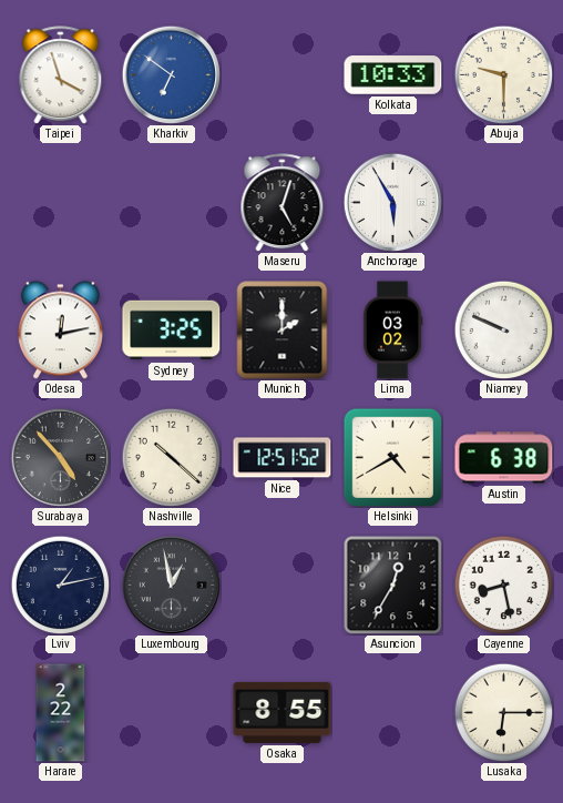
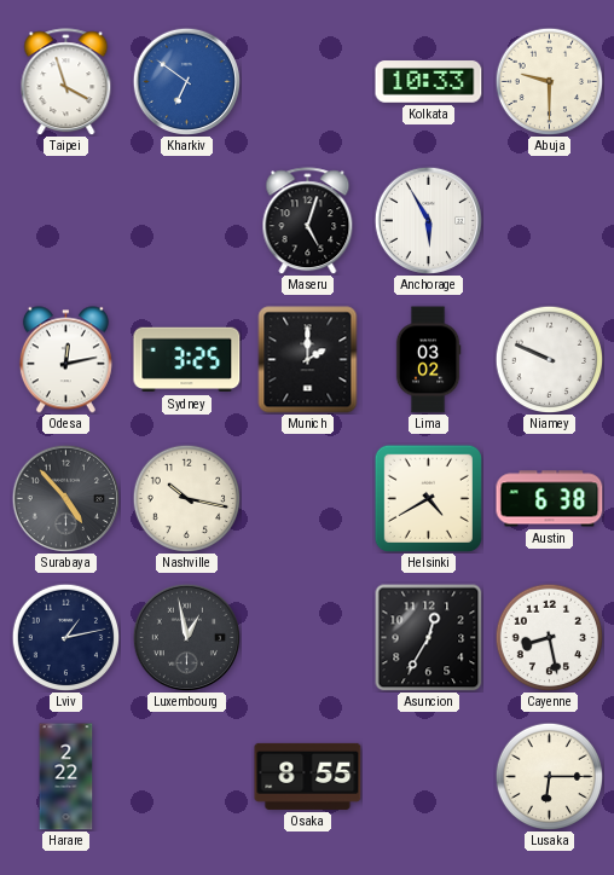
Nashville: 10:22 -> 10:17 (186, 498)
Nice: 12:51 -> none (283, 458)
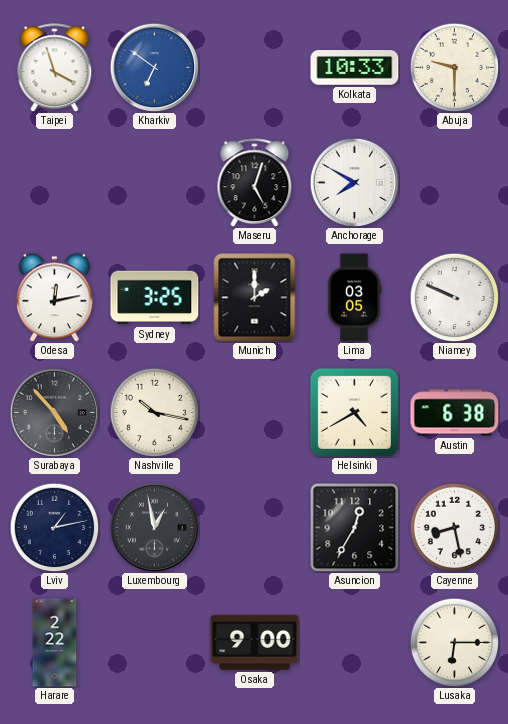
Anchorage: 5:55 -> 7:50 (354, 182)
Lima: 03:02 -> 03:05 (354, 298)
Osaka: 8:55 -> 9:00 (255, 642)
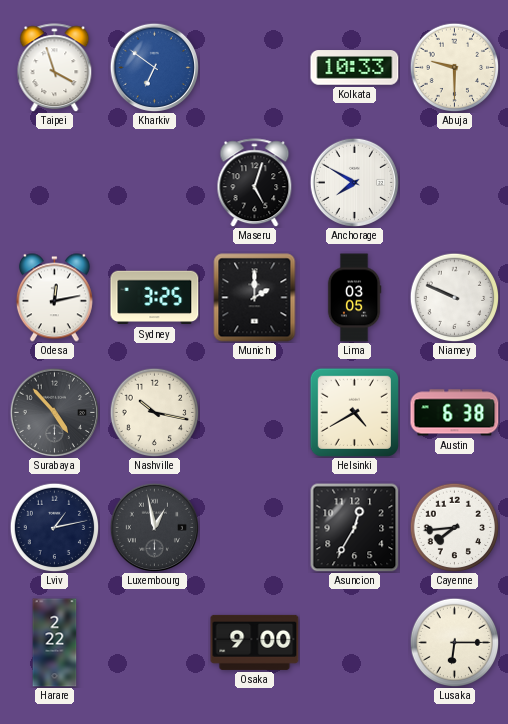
Cayenne: 8:28 -> 7:44 (454, 527)
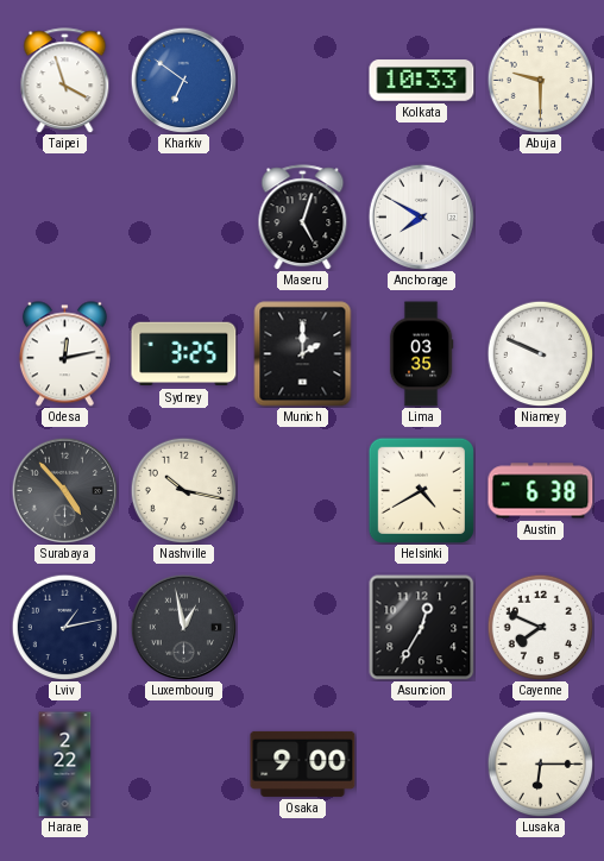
Lima: 03:05 -> 03:35 (421, 354)
Cayenne: 7:44 -> 7:49 (540, 627)
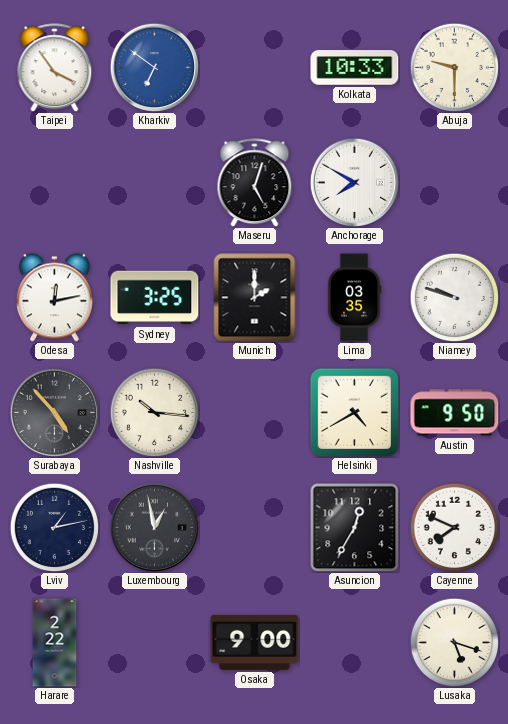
Taipei: 3:57 -> 3:54 (55, 68)
Niamey: 9:49 -> 9:48 (454, 297)
Nashville: 10:17 -> 10:16 (154, 412)
Austin: 6:38 -> 9:50 (455, 413)
Lusaka: 6:15 -> 5:18 (454, 642)
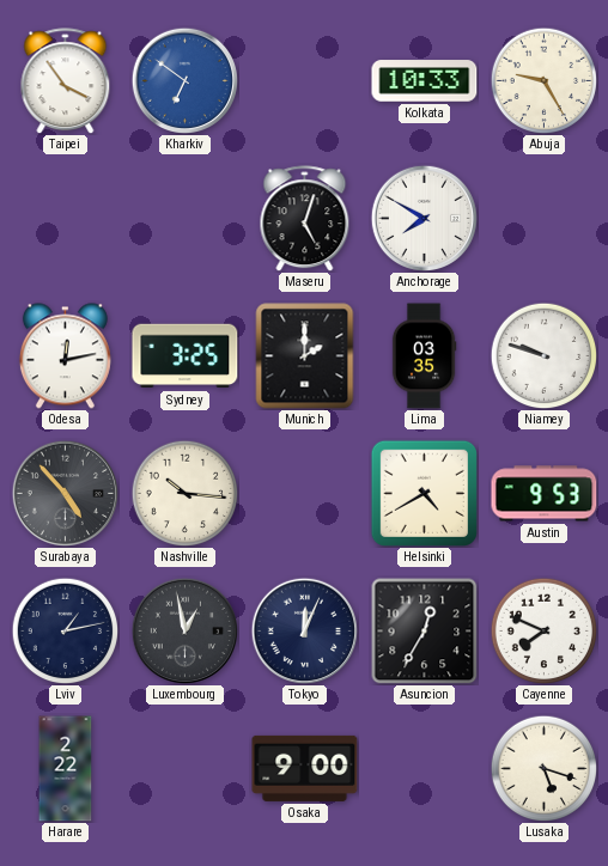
Abuja: 9:30 -> 9:25 (543, 80)
Austin: 9:50 -> 9:53 (545, 494)
Tokyo: none -> 12:04 (304, 630)
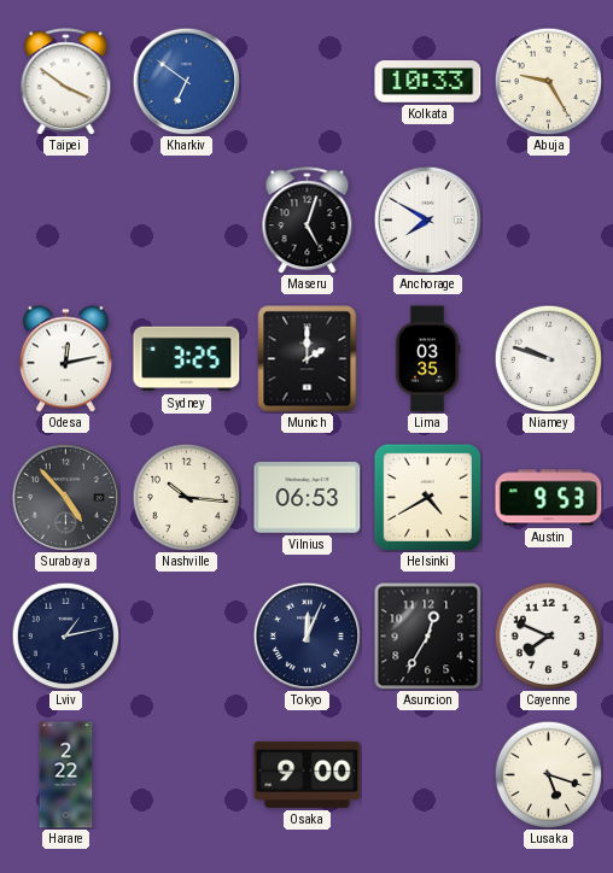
Taipei: 3:54 -> 3:51 (66, 82)
Vilnius: none -> 06:53 (308, 498)
Luxembourg: 12:58 -> none (184, 630)
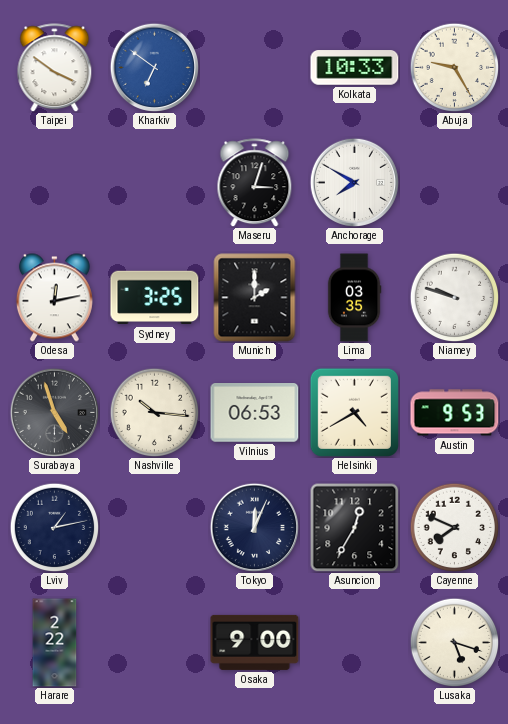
Maseru: 5:03 -> 3:03 (255, 183)
Surabaya: 4:53 -> 4:57 (54, 412)
